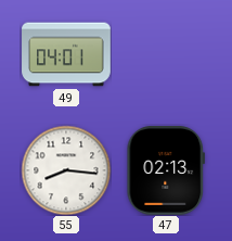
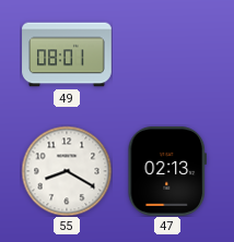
49: 04:01 -> 08:01 (67, 55)
55: 8:16 -> 8:20 (67, 171)
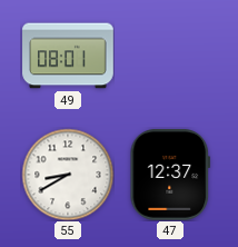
55: 8:20 -> 8:40 (68, 175)
47: 02:13 -> 12:37 (170, 175)
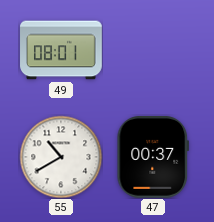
55: 8:40 -> 10:40 (61, 157)
47: 12:37 -> 00:37 (153, 157)
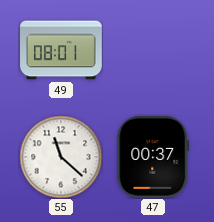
55: 10:40 -> 11:22 (61, 157)
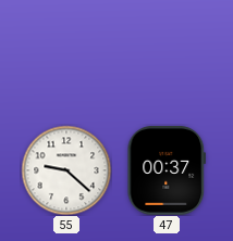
49: 08:01 -> none (61, 50)
55: 11:22 -> 9:22 (66, 170)
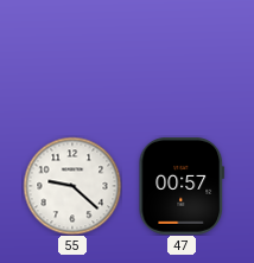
47: 00:37 -> 00:57 (182, 186)
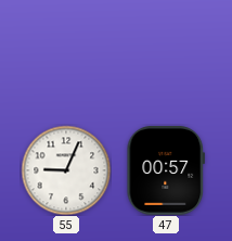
55: 9:22 -> 9:04 (66, 170)
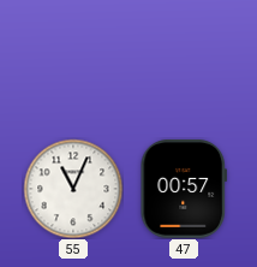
55: 9:04 -> 11:04 (73, 189)
